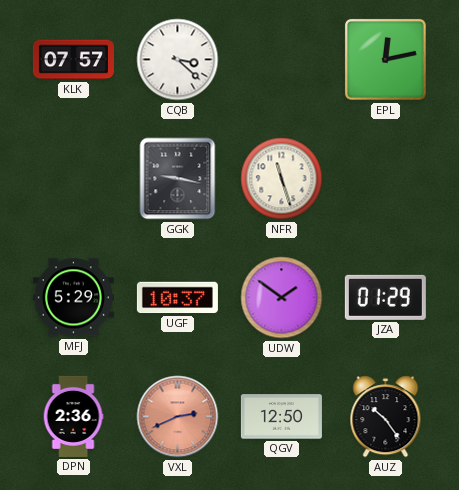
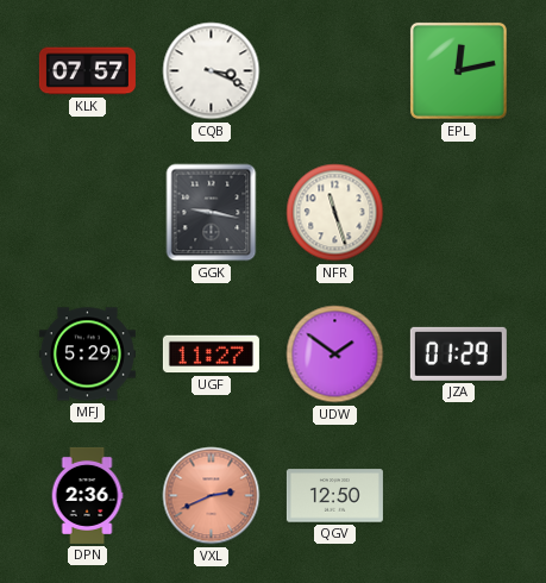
CQB: 3:22 -> 3:19 (212, 71)
UGF: 10:37 -> 11:27 (211, 355)
AUZ: 10:24 -> none (386, 417)
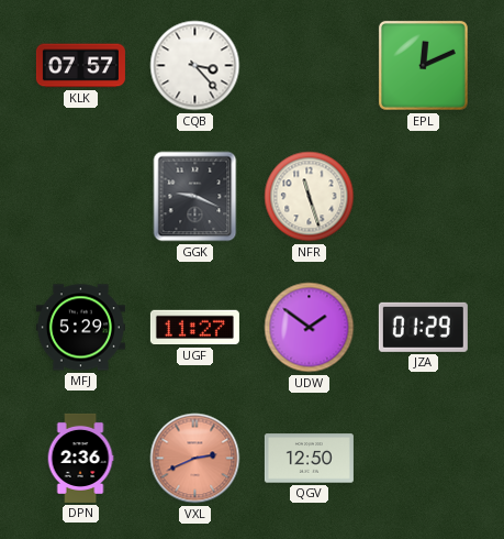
CQB: 3:19 -> 3:23 (195, 66)
EPL: 12:13 -> 12:11 (423, 65)
GGK: 9:17 -> 9:19 (195, 197)
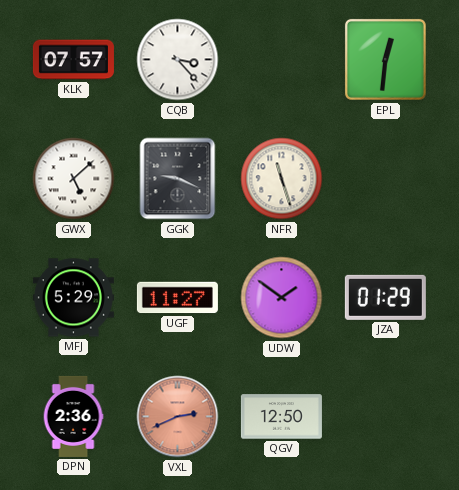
EPL: 12:11 -> 12:31 (385, 59)
GWX: none -> 5:08 (74, 179)
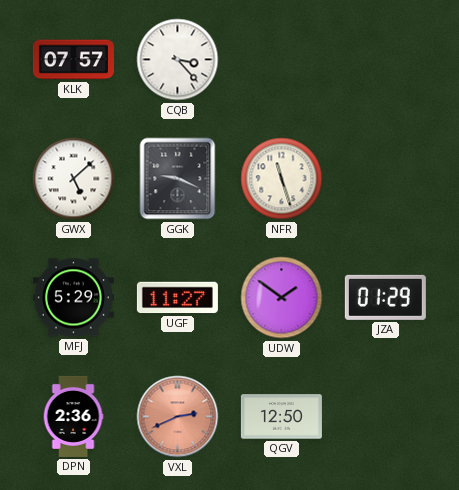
EPL: 12:31 -> none (385, 59)
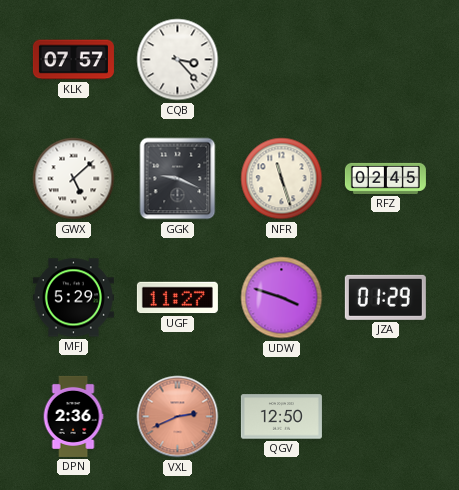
RFZ: none -> 02:45 (385, 178)
UDW: 1:51 -> 3:48 (282, 298)
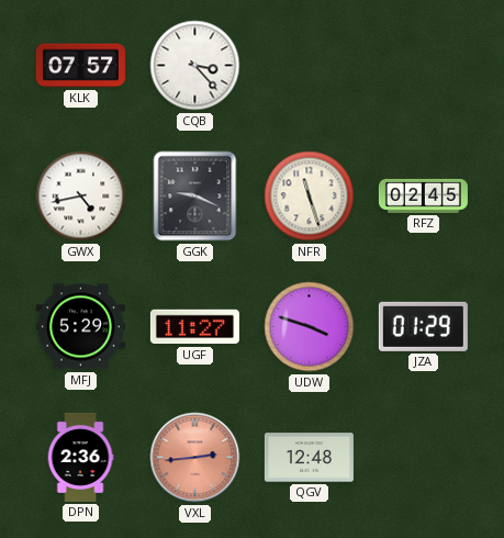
GWX: 5:08 -> 4:43 (81, 197)
VXL: 2:41 -> 2:44 (195, 458)
QGV: 12:50 -> 12:48 (309, 458)
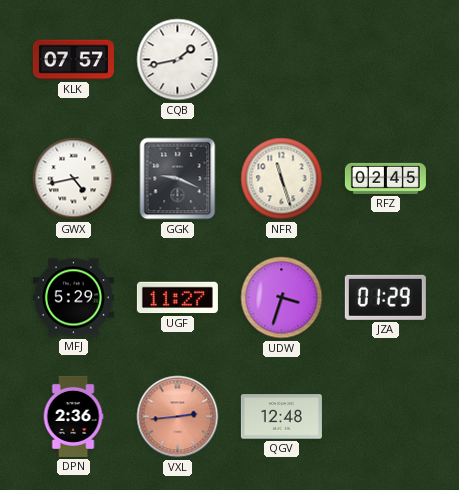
CQB: 3:23 -> 1:43 (178, 60)
UDW: 3:48 -> 3:33 (282, 298)
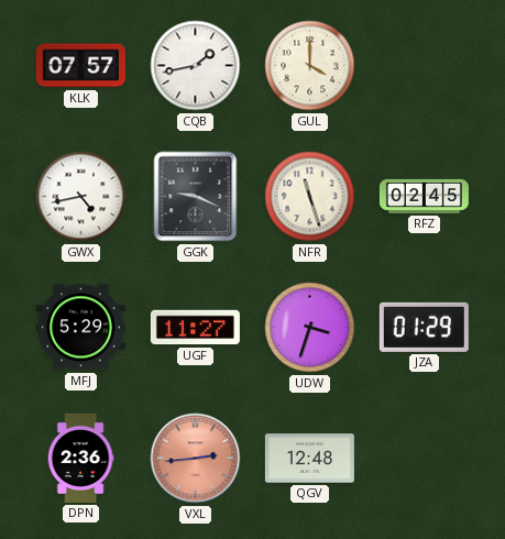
GUL: none -> 4:00 (310, 66)
